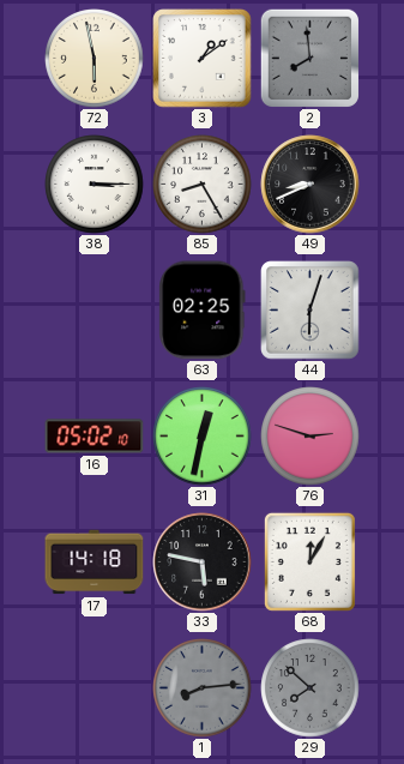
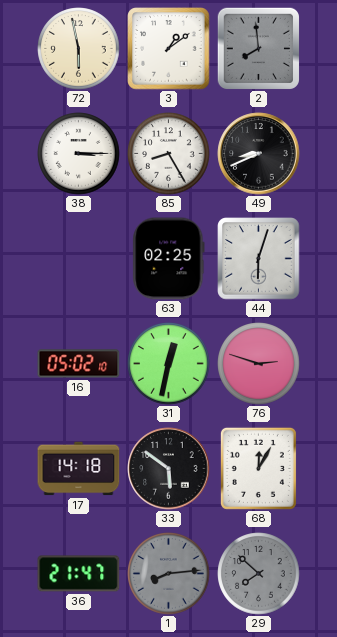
33: 5:47 -> 5:51 (169, 469)
36: none -> 21:47 (79, 574)
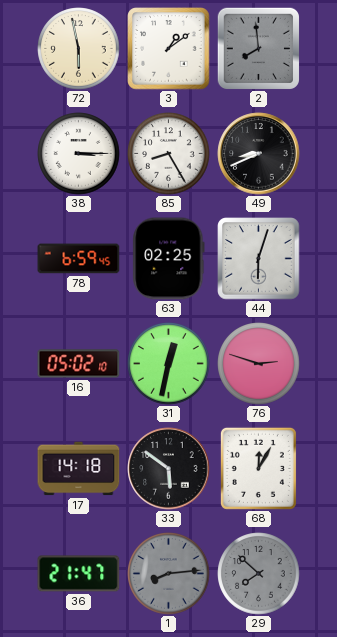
78: none -> 6:59 (79, 259)
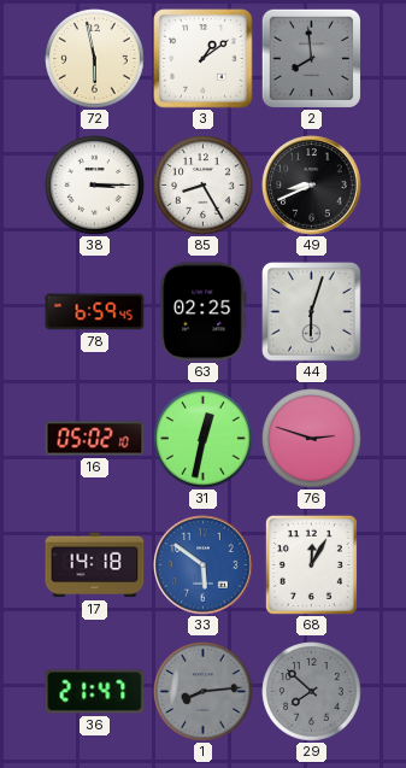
33 dial: black -> blue (204, 565)
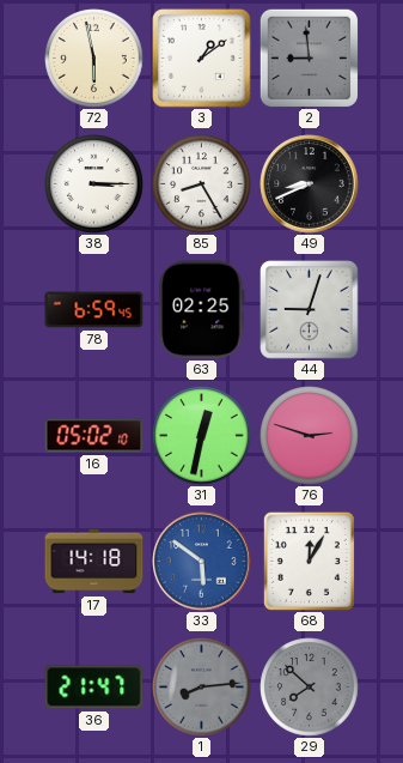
2: 7:59 -> 8:59 (309, 57)
44: 6:03 -> 9:03 (310, 310)
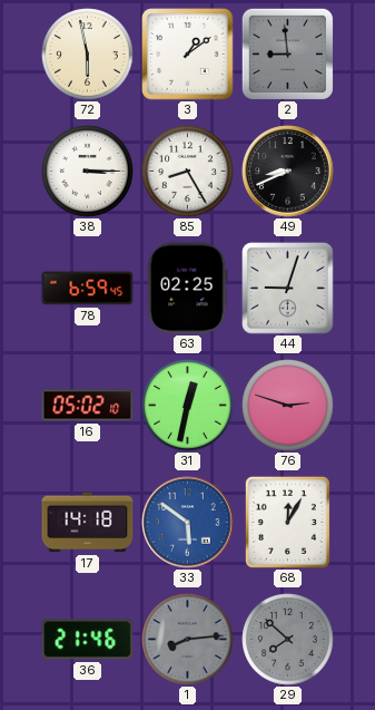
36: 21:47 -> 21:46 (88, 640)
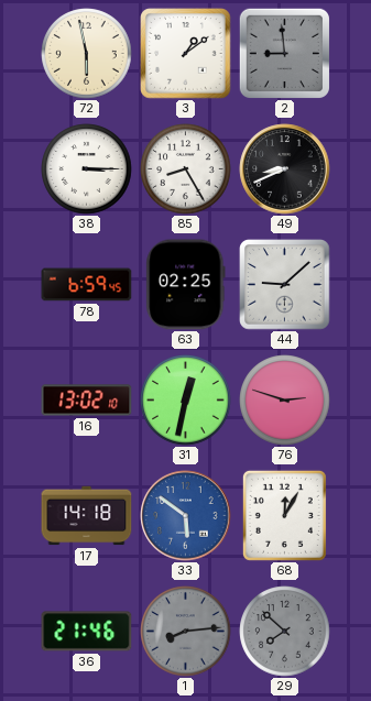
44: 9:03 -> 9:08 (285, 285)
16: 05:02 -> 13:02 (87, 401)
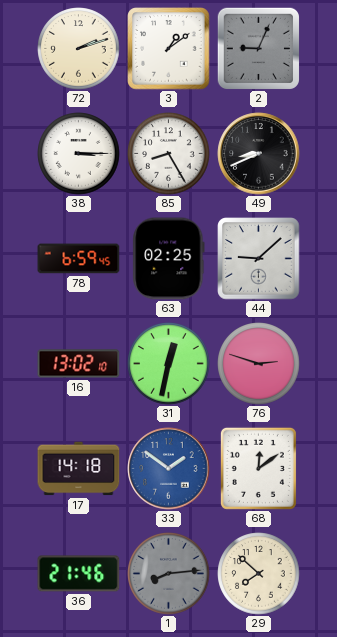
72: 5:58 -> 2:12 (79, 49)
2: 8:59 -> 9:04 (258, 48)
33: 5:51 -> 1:51 (169, 469)
68: 12:05 -> 12:09 (258, 468)
29 dial: grey -> cream (259, 574)
